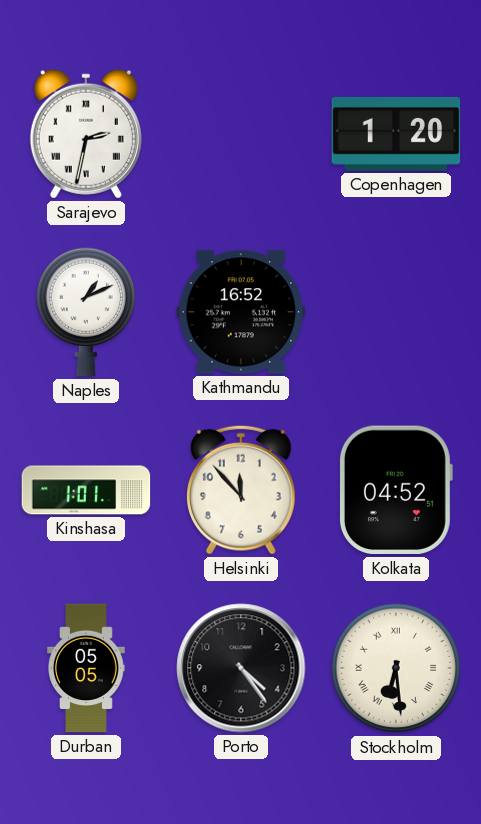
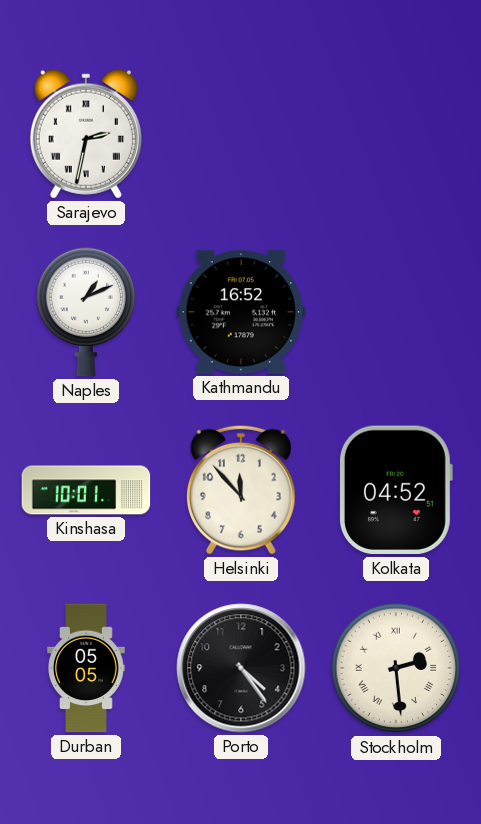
Copenhagen: 1:20 -> none (396, 134)
Kinshasa: 1:01 -> 10:01 (86, 490)
Stockholm: 6:29 -> 2:29 (396, 668)
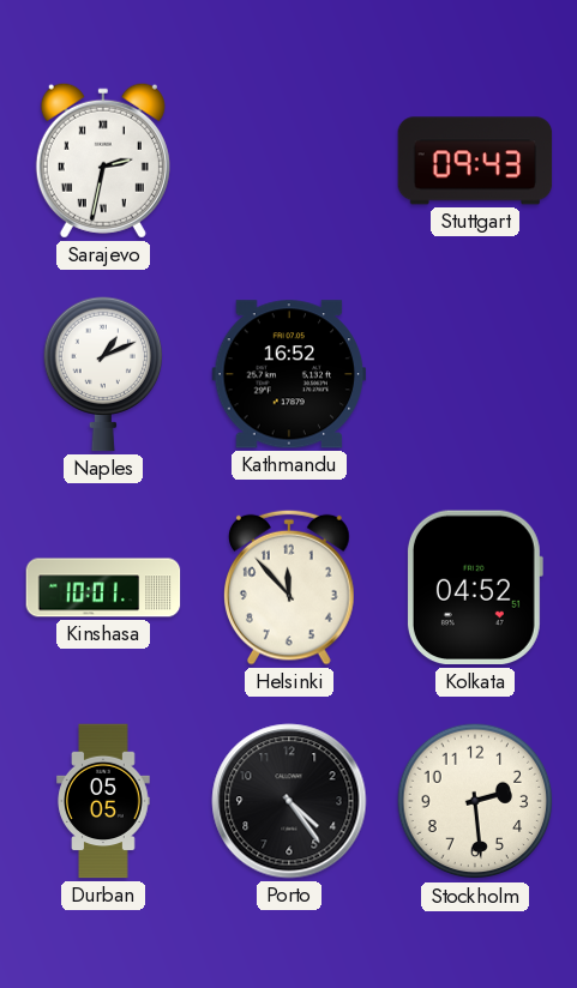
Stuttgart: none -> 09:43 (475, 161)
Stockholm numerals: Roman -> Arabic (475, 801)
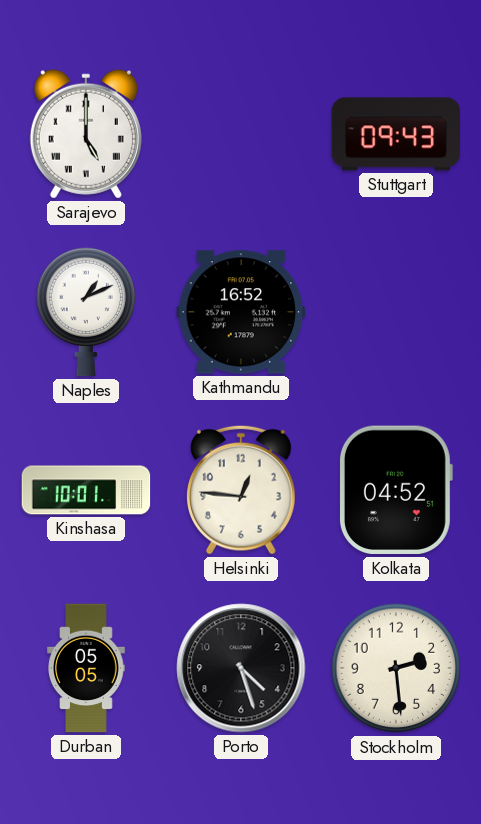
Sarajevo: 2:32 -> 5:00 (86, 134)
Helsinki: 11:53 -> 12:46 (242, 490)
Porto: 4:24 -> 4:27 (241, 668)
